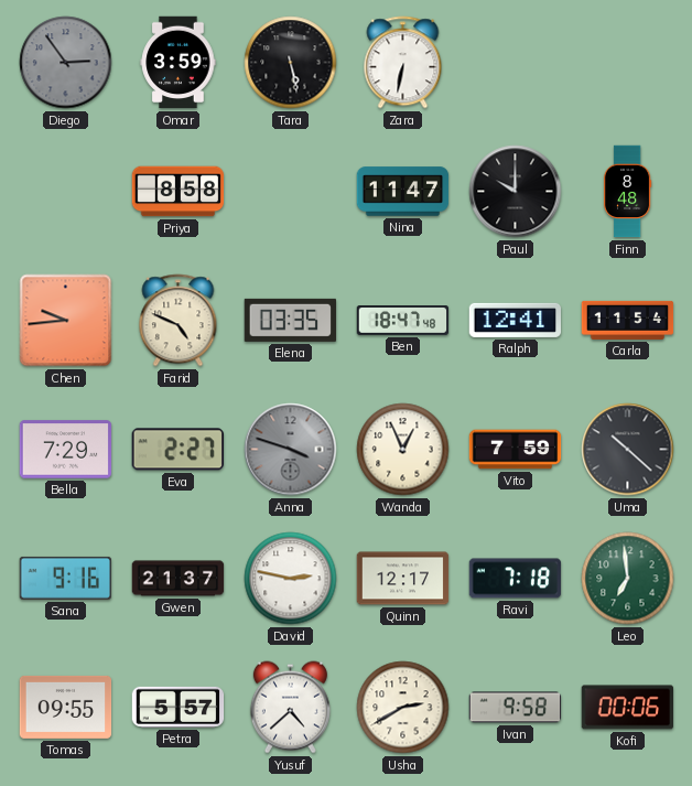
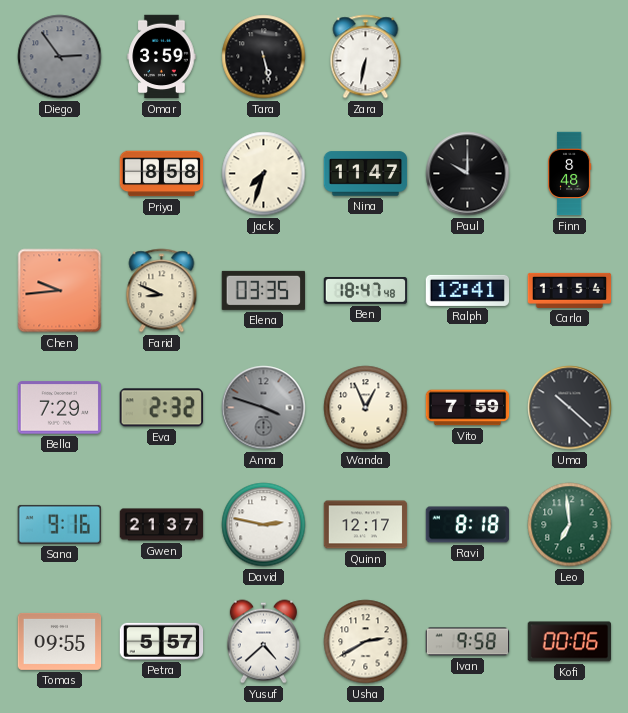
Jack: none -> 7:33 (264, 174)
Farid: 4:49 -> 8:49 (162, 291)
Eva: 2:27 -> 2:32 (161, 408)
Ravi: 7:18 -> 8:18 (468, 525)
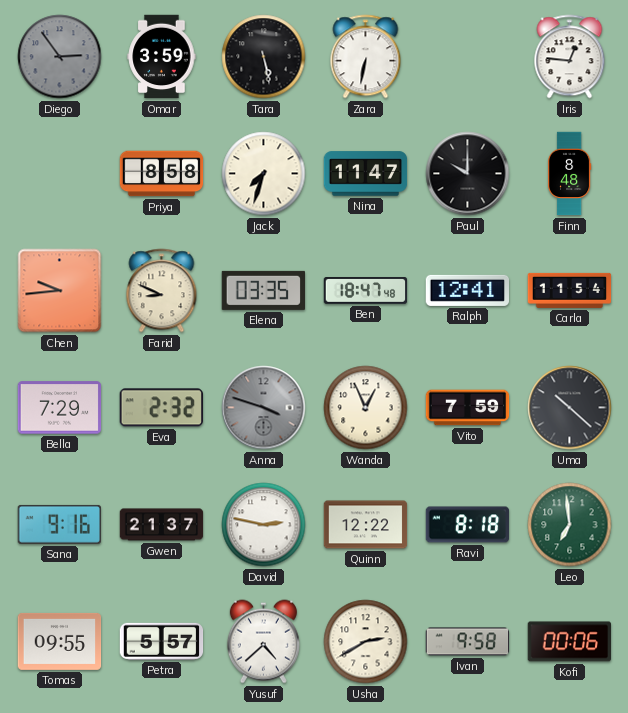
Iris: none -> 12:46 (570, 57)
Quinn: 12:17 -> 12:22 (366, 525)
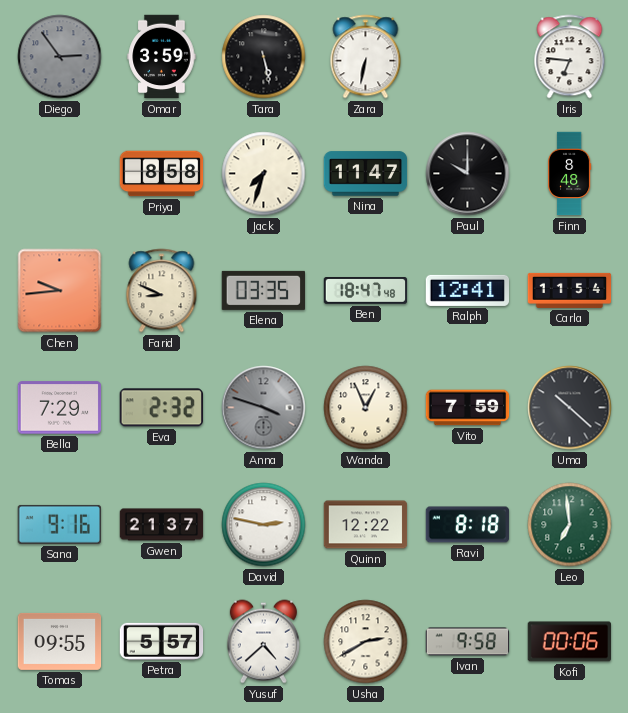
Iris: 12:46 -> 6:46 (570, 57)
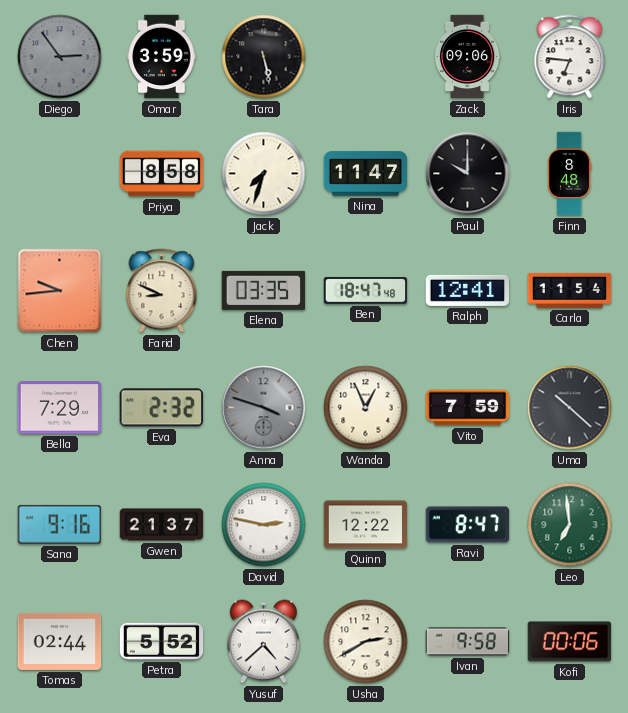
Zara: 6:32 -> none (366, 57)
Zack: none -> 09:06 (467, 57)
Ravi: 8:18 -> 8:47 (468, 525)
Tomas: 09:55 -> 02:44 (60, 641)
Petra: 5:57 -> 5:52 (162, 641)
